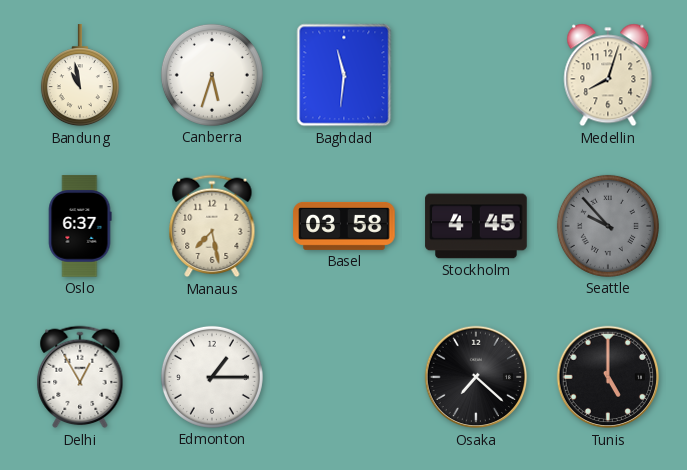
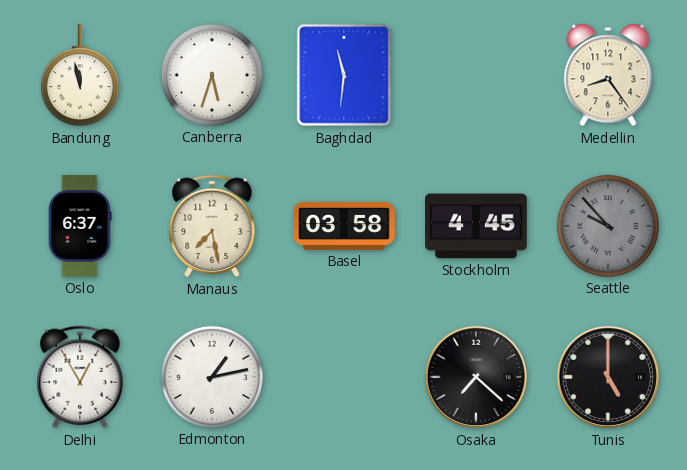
Bandung: 10:58 -> 11:58 (80, 76)
Medellin: 8:03 -> 8:24 (608, 75)
Edmonton: 1:15 -> 1:13 (212, 377)
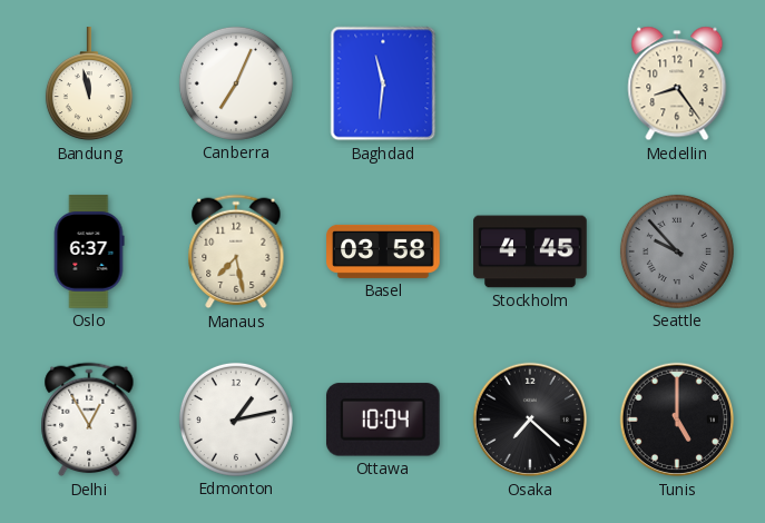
Canberra: 5:33 -> 7:04 (236, 83)
Ottawa: none -> 10:04 (383, 420)
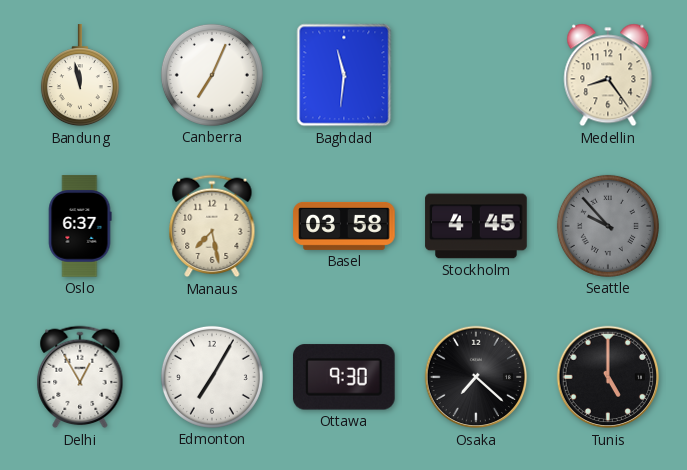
Edmonton: 1:13 -> 7:05 (212, 377)
Ottawa: 10:04 -> 9:30 (344, 377)
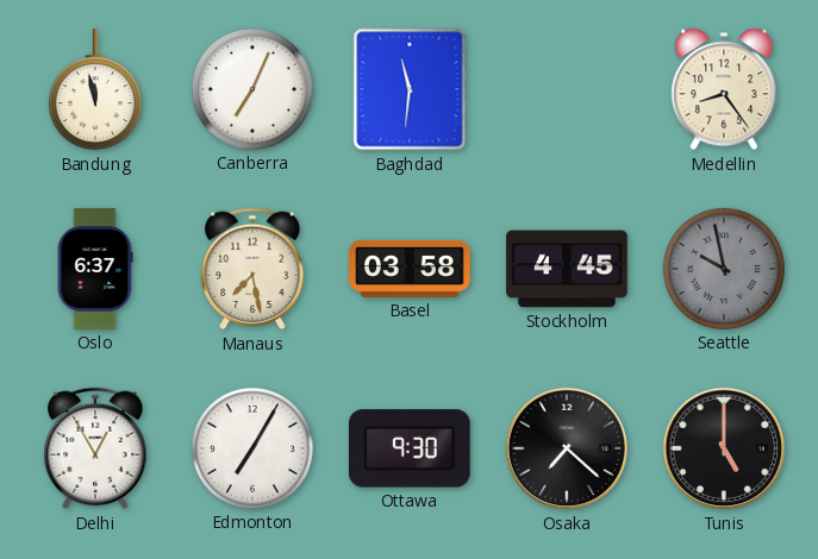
Seattle: 9:53 -> 9:58 (724, 269)
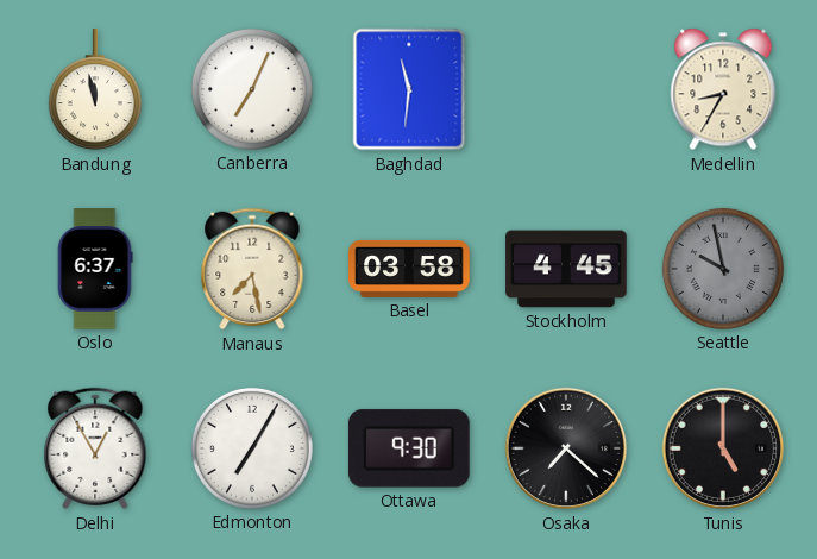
Medellin: 8:24 -> 8:35 (723, 89)
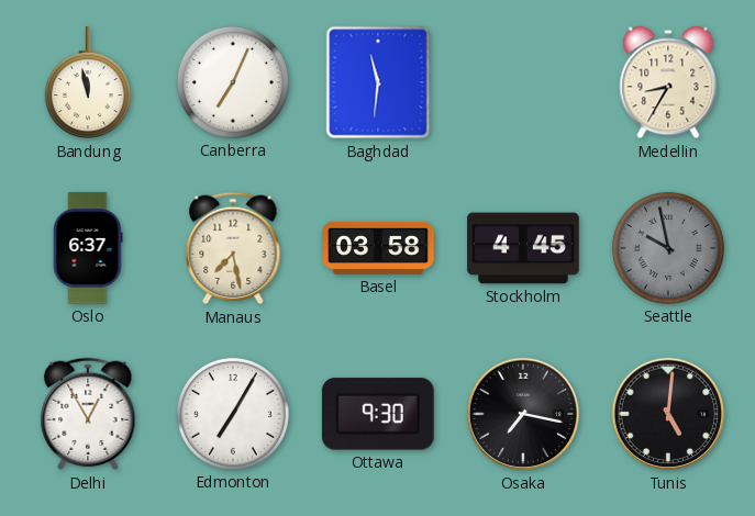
Osaka: 7:22 -> 7:17 (523, 414)
Tunis: 5:00 -> 5:01 (668, 414)
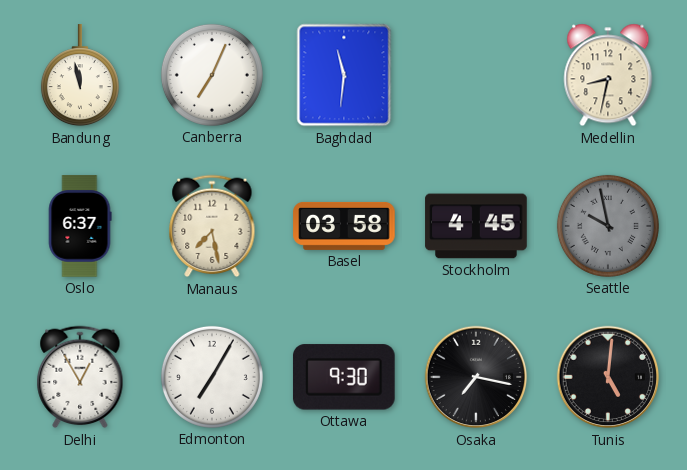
Medellin: 8:35 -> 8:32 (608, 75)
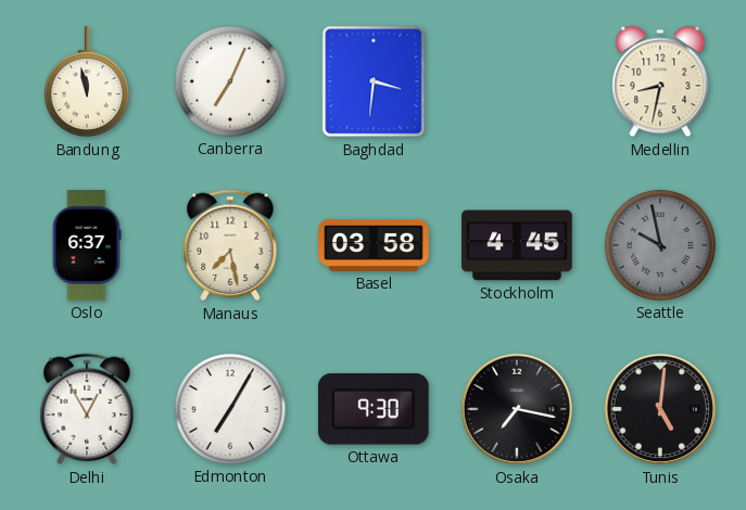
Baghdad: 11:31 -> 3:31 (374, 81)
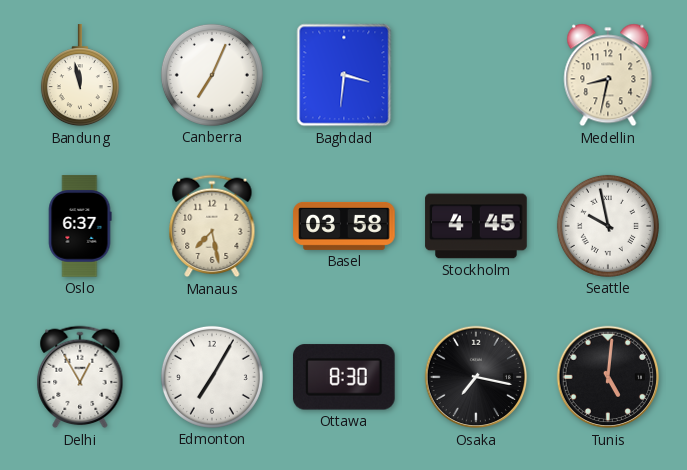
Seattle dial: grey -> white (608, 226)
Ottawa: 9:30 -> 8:30 (344, 377)
